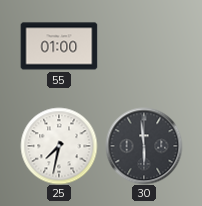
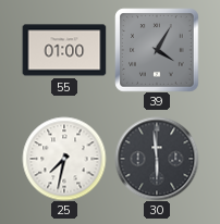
39: none -> 4:05 (157, 50)
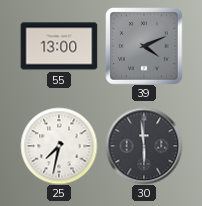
55: 01:00 -> 13:00 (59, 46)
39: 4:05 -> 4:11 (144, 46)
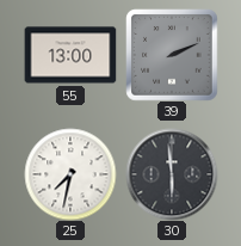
39: 4:11 -> 2:11 (172, 55)
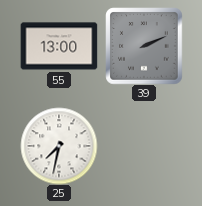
30: 5:59 -> none (172, 174)
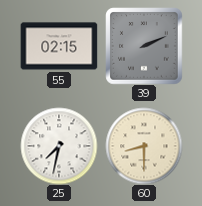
55: 13:00 -> 02:15 (59, 46)
60: none -> 8:30 (144, 146)
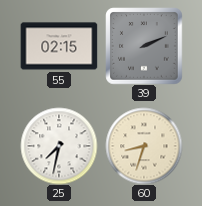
60: 8:30 -> 8:33 (144, 146)
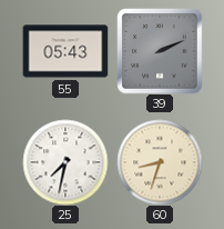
55: 02:15 -> 05:43 (65, 51)
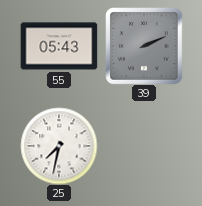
60: 8:33 -> none (160, 162)
